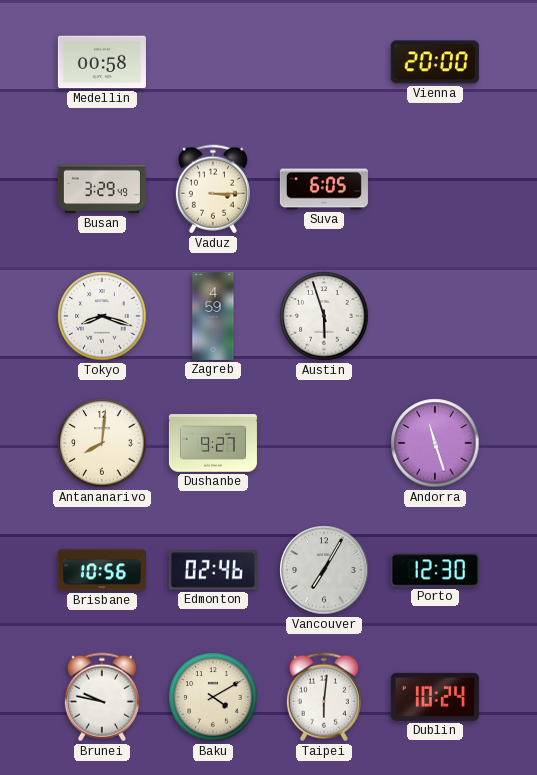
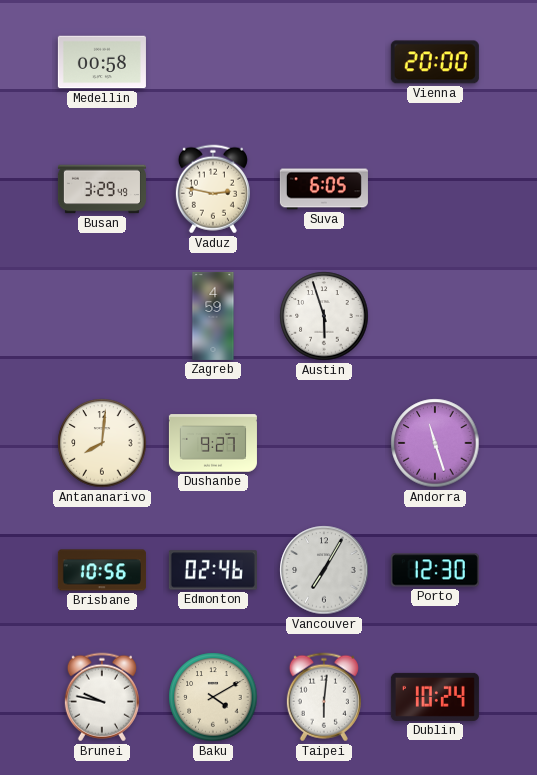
Vaduz: 3:15 -> 2:47 (213, 189)
Tokyo: 8:18 -> none (102, 316)
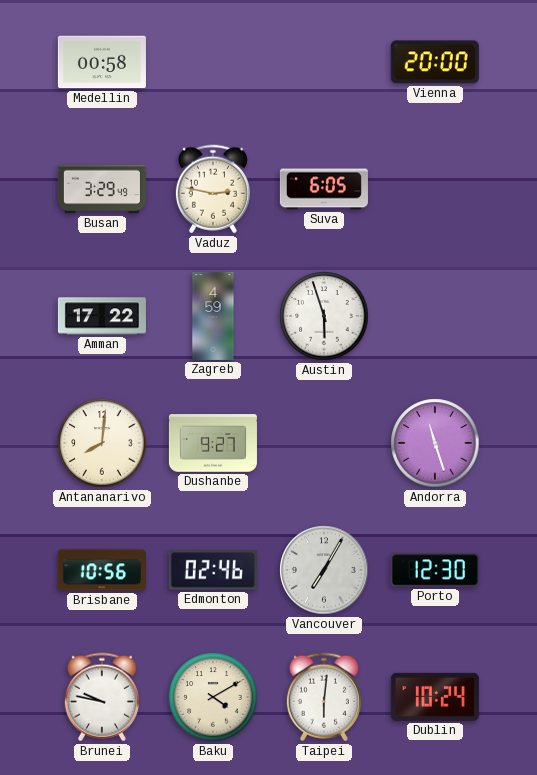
Amman: none -> 17:22 (102, 316)
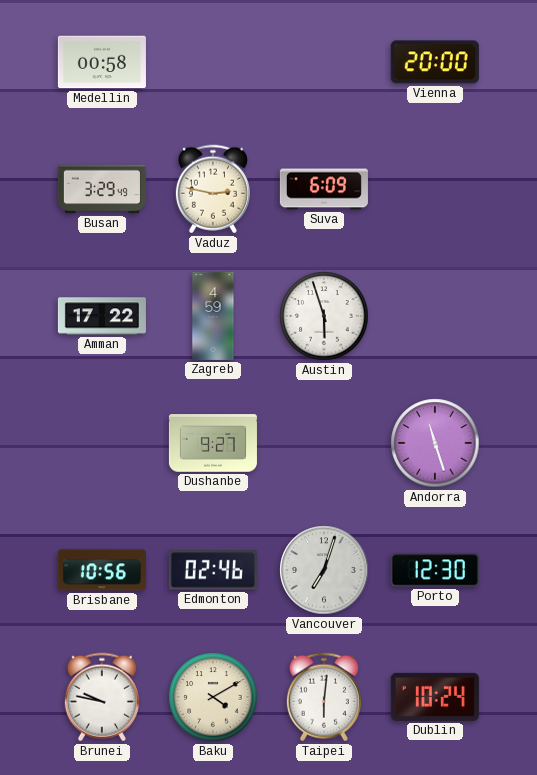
Suva: 6:05 -> 6:09 (324, 189)
Antananarivo: 8:01 -> none (102, 443)
Vancouver: 7:05 -> 7:03 (324, 570)
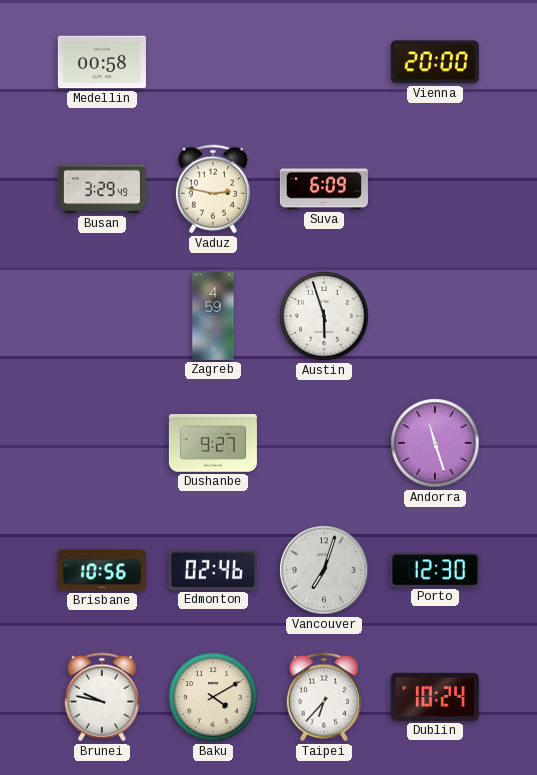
Amman: 17:22 -> none (102, 316)
Taipei: 6:01 -> 6:37 (324, 697)
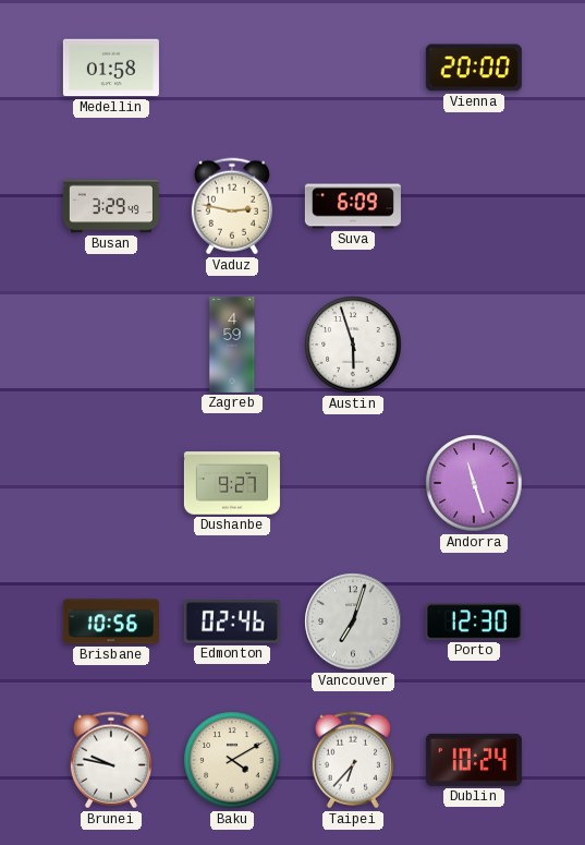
Medellin: 00:58 -> 01:58 (111, 68)
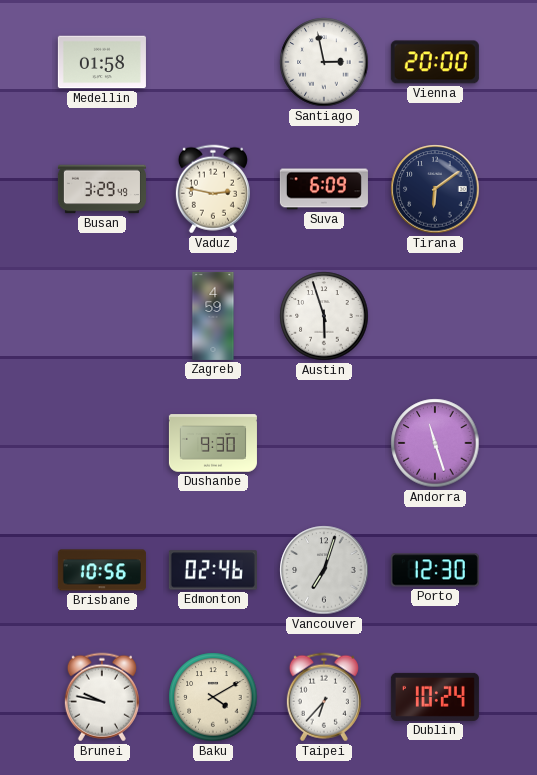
Santiago: none -> 2:58 (324, 62)
Tirana: none -> 6:09 (435, 189)
Dushanbe: 9:27 -> 9:30 (213, 443)
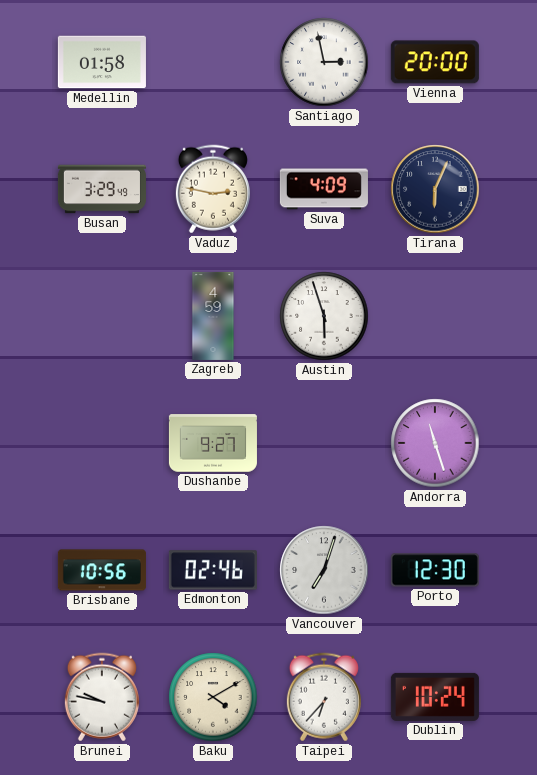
Suva: 6:09 -> 4:09 (324, 189)
Tirana: 6:09 -> 6:04 (435, 189)
Dushanbe: 9:30 -> 9:27 (213, 443)
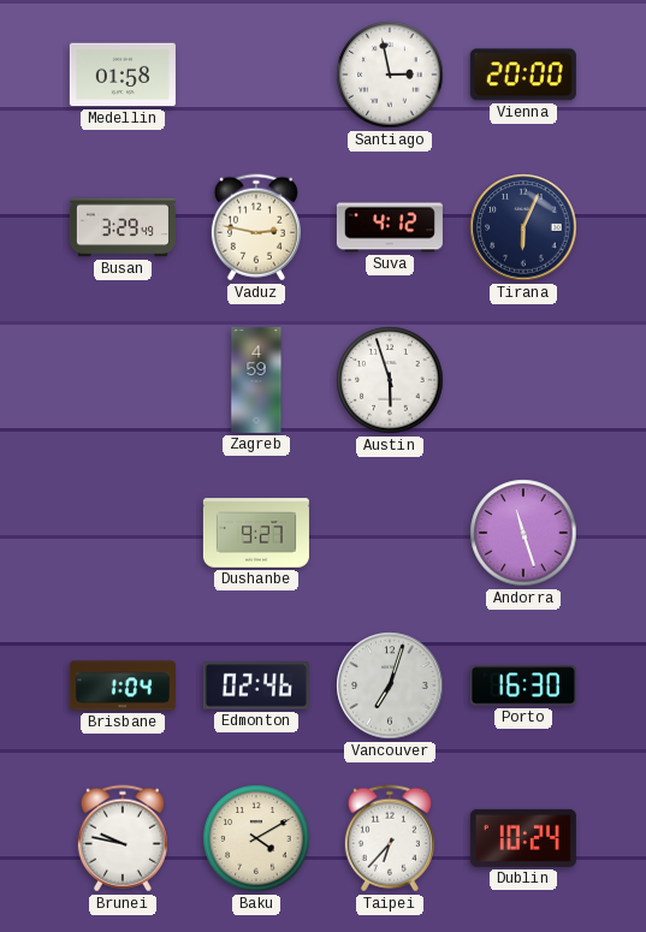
Suva: 4:09 -> 4:12 (390, 227)
Brisbane: 10:56 -> 1:04 (123, 685)
Porto: 12:30 -> 16:30 (523, 685)
